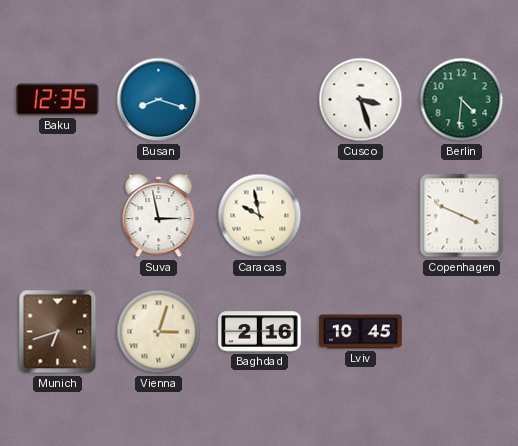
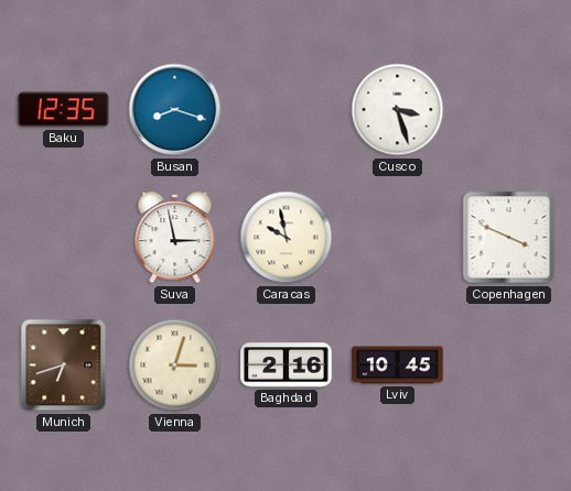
Berlin: 4:31 -> none (462, 100)
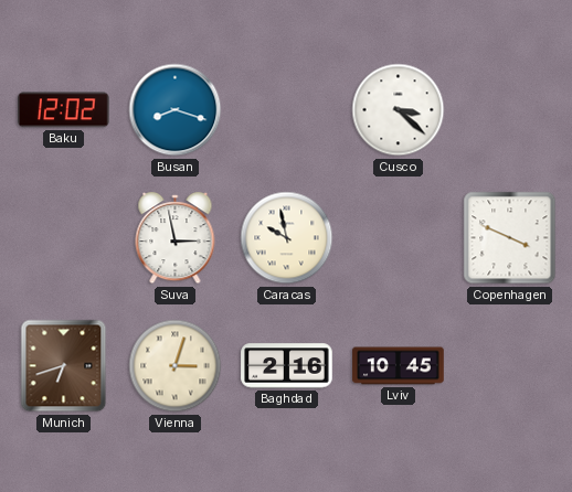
Baku: 12:35 -> 12:02 (64, 110)
Cusco: 3:27 -> 3:22 (399, 110)
